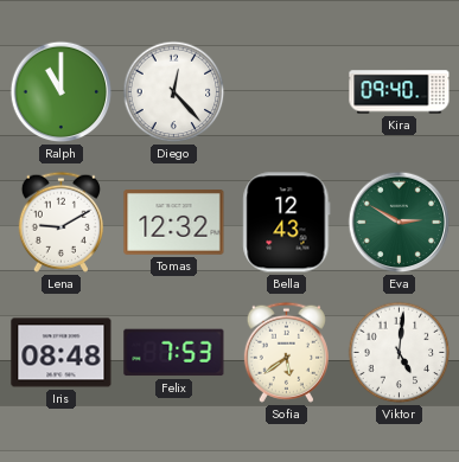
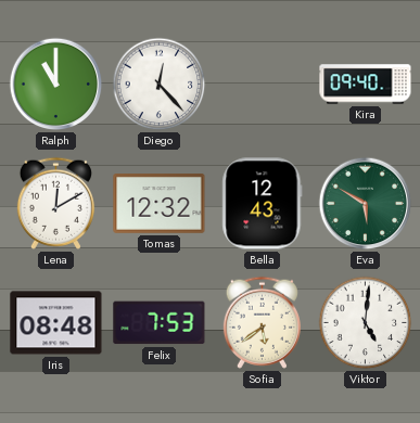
Lena: 9:10 -> 12:10 (55, 203)
Eva: 2:50 -> 5:50 (366, 204)
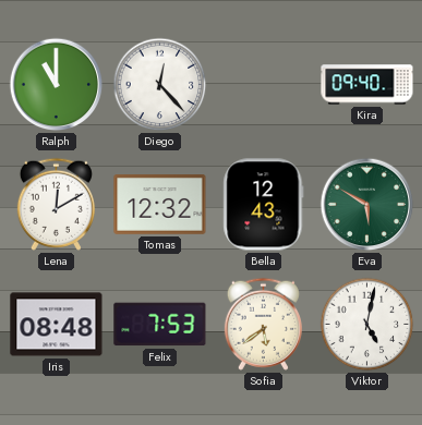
Viktor: 5:01 -> 5:02 (367, 325)
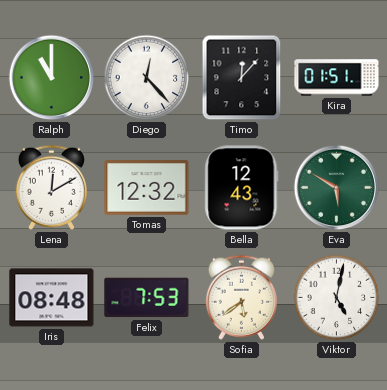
Timo: none -> 12:07 (242, 78)
Kira: 09:40 -> 01:51 (337, 78)
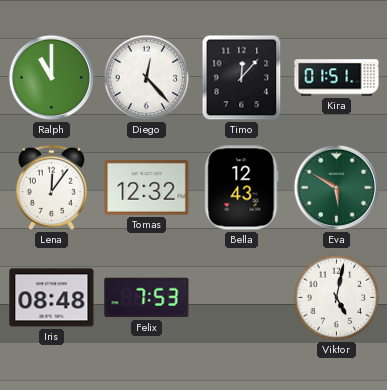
Lena: 12:10 -> 12:06 (51, 187)
Sofia: 5:39 -> none (241, 297)
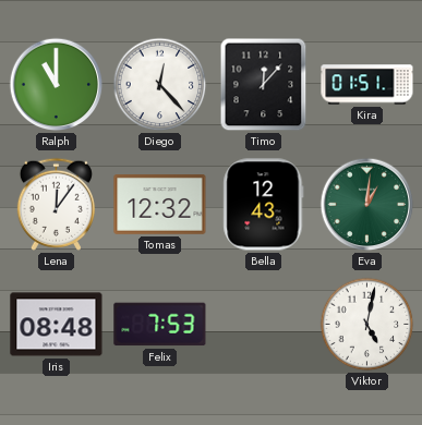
Eva: 5:50 -> 1:01 (367, 205)
